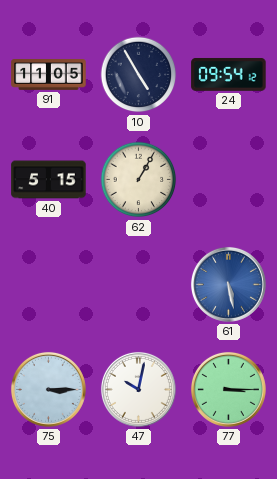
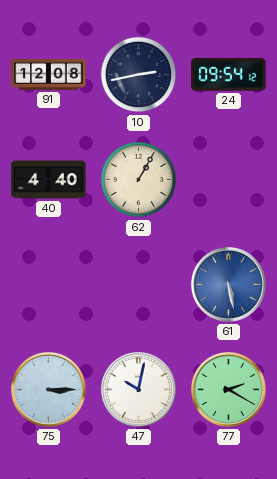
91: 11:05 -> 12:08 (49, 75)
10: 4:55 -> 2:43 (139, 75)
40: 5:15 -> 4:40 (49, 180)
77: 3:15 -> 2:20 (228, 389)
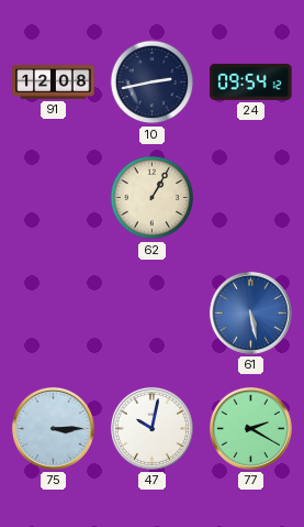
40: 4:40 -> none (49, 180)
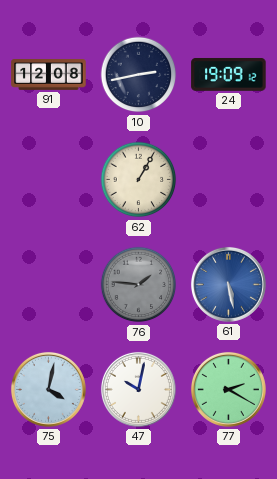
24: 09:54 -> 19:09 (229, 74)
76: none -> 1:46 (139, 285)
75: 3:15 -> 4:02 (48, 389)
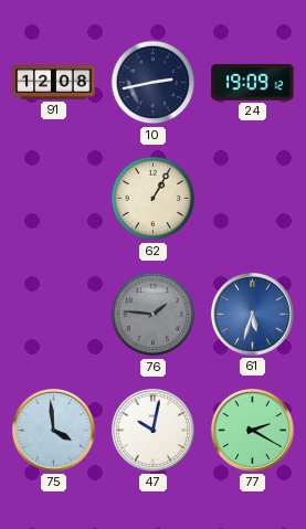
61: 5:28 -> 5:33 (252, 314)
75: 4:02 -> 3:59 (53, 430)
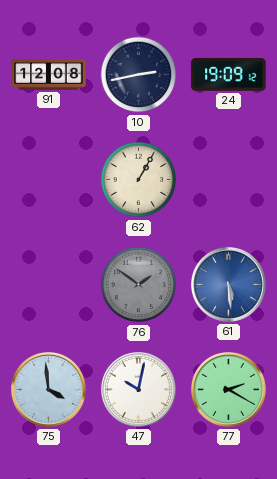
76: 1:46 -> 1:51 (139, 285)
61: 5:33 -> 5:29 (228, 284)
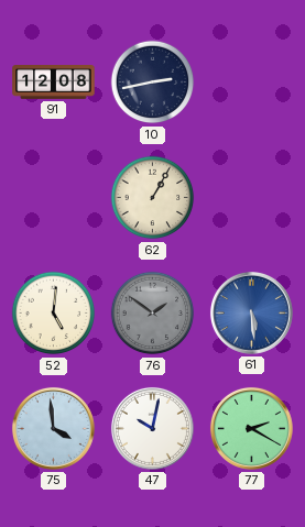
24: 19:09 -> none (229, 74)
52: none -> 5:01 (54, 314)
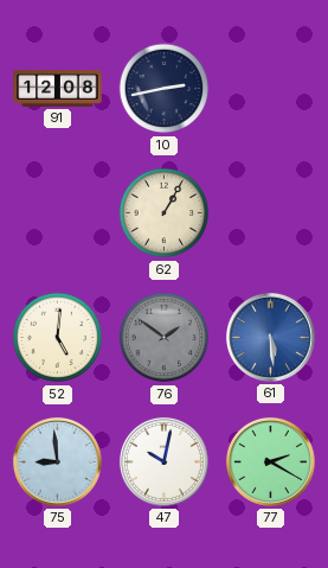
75: 3:59 -> 8:59 (57, 461)
